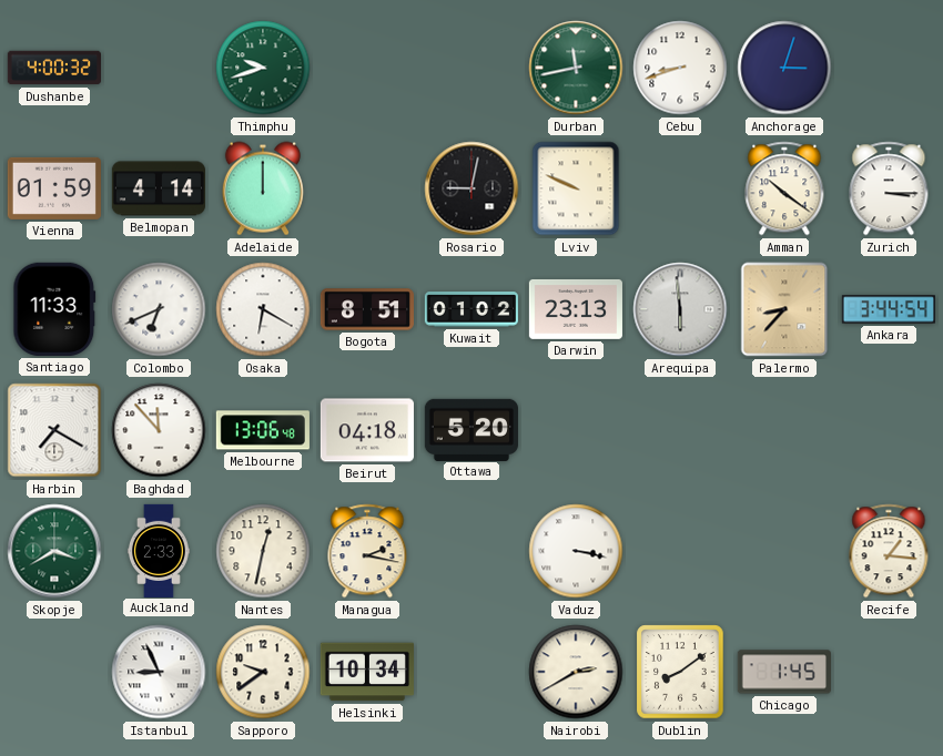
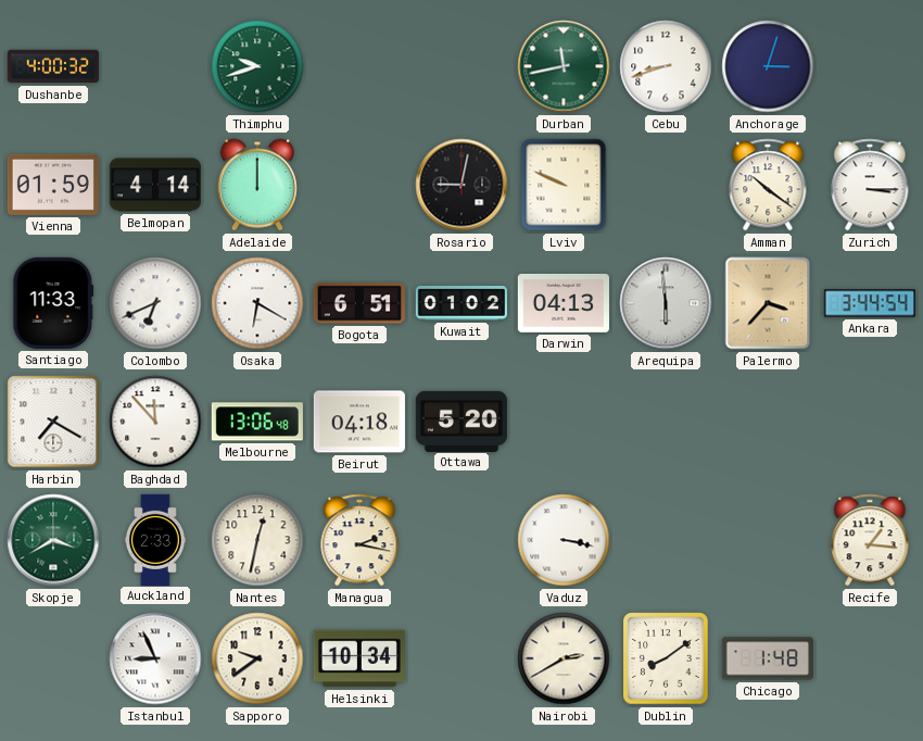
Bogota: 8:51 -> 6:51 (358, 303)
Darwin: 23:13 -> 04:13 (564, 303)
Palermo: 8:37 -> 3:37 (768, 303)
Chicago: 1:45 -> 1:48 (768, 658)
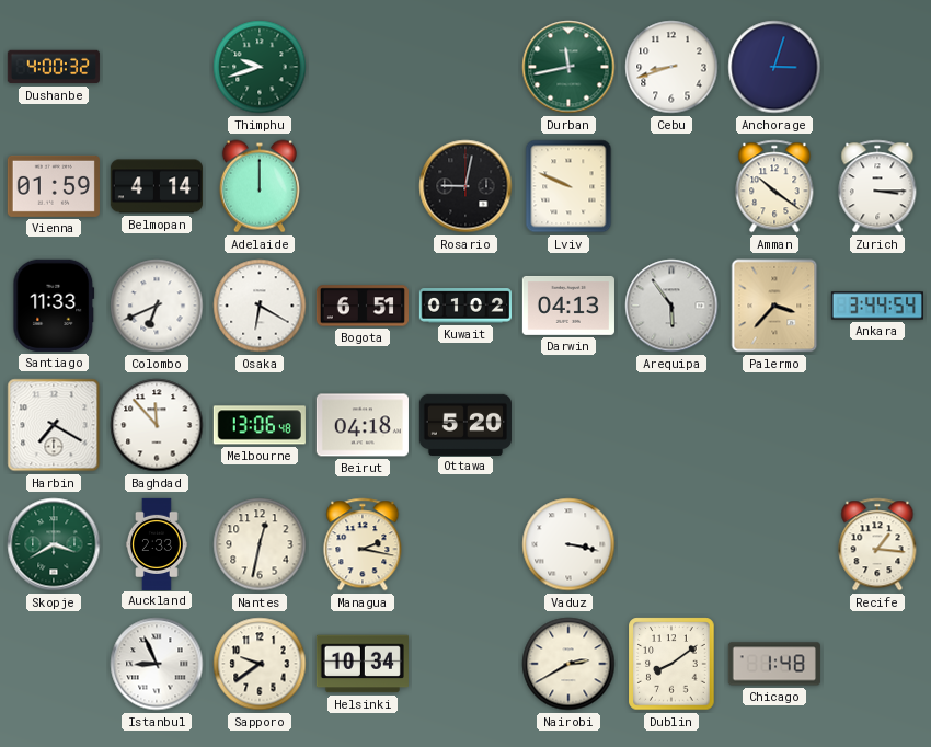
Arequipa: 5:59 -> 5:54 (671, 306)
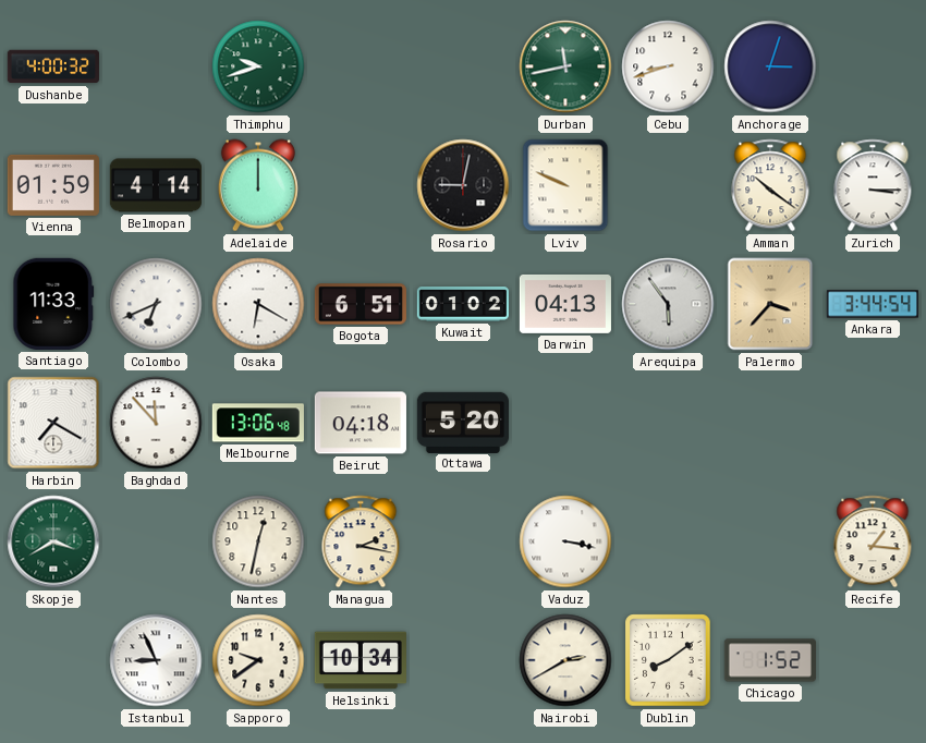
Auckland: 2:33 -> none (157, 543)
Chicago: 1:48 -> 1:52 (770, 660)
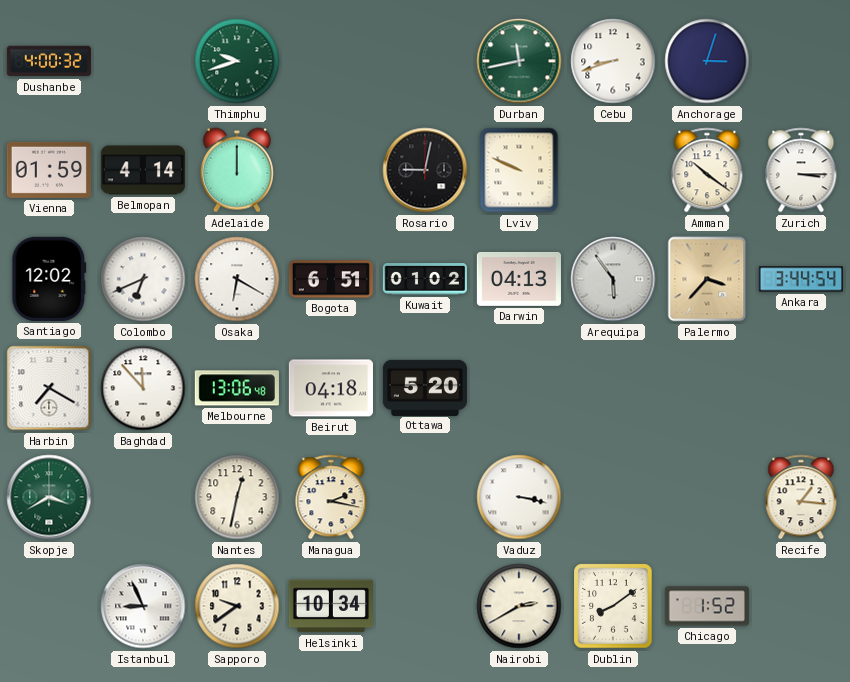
Santiago: 11:33 -> 12:02 (49, 279)
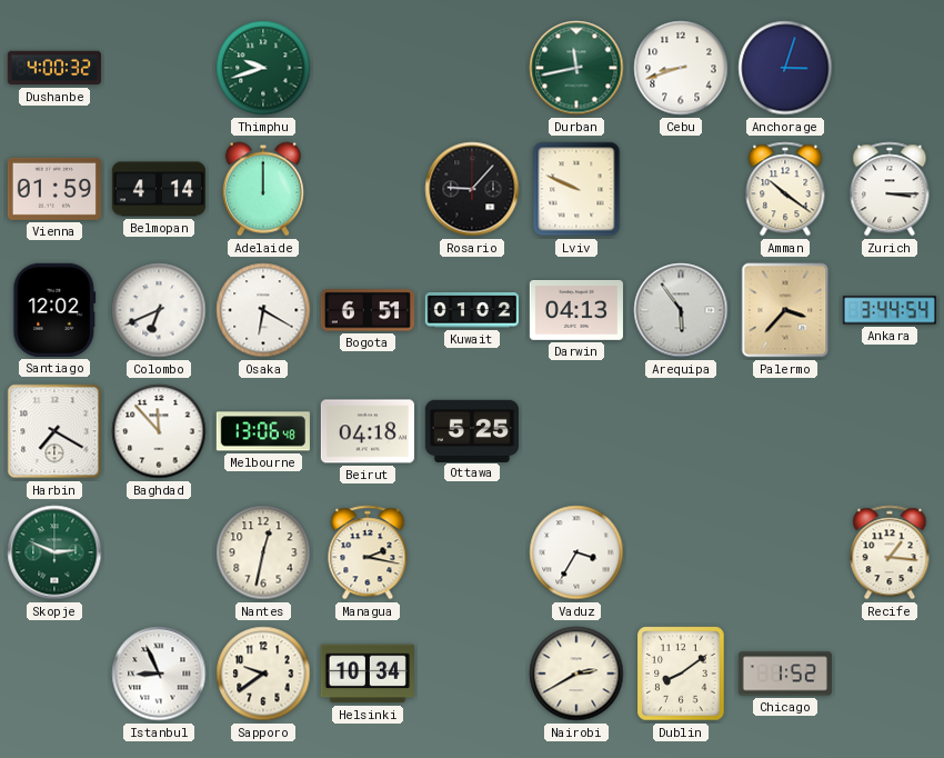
Rosario: 9:02 -> 9:07 (472, 189)
Ottawa: 5:20 -> 5:25 (472, 430)
Skopje: 3:40 -> 2:49 (54, 552)
Vaduz: 3:17 -> 3:35 (576, 552)
